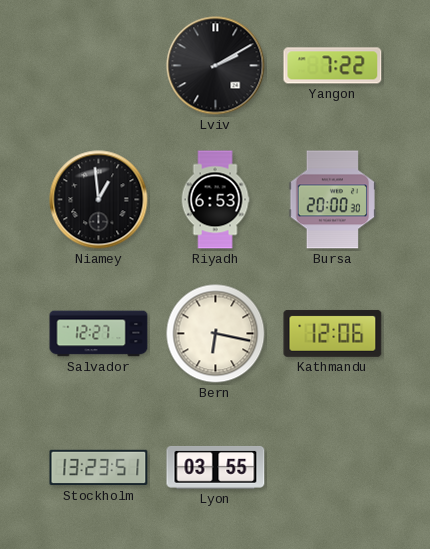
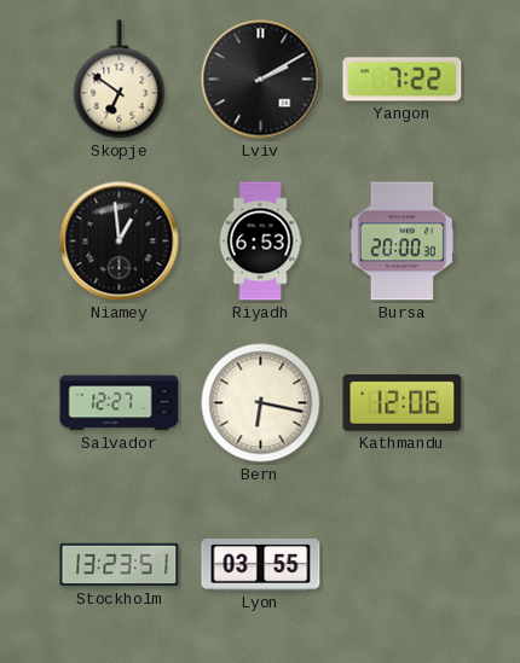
Skopje: none -> 6:51 (120, 80)
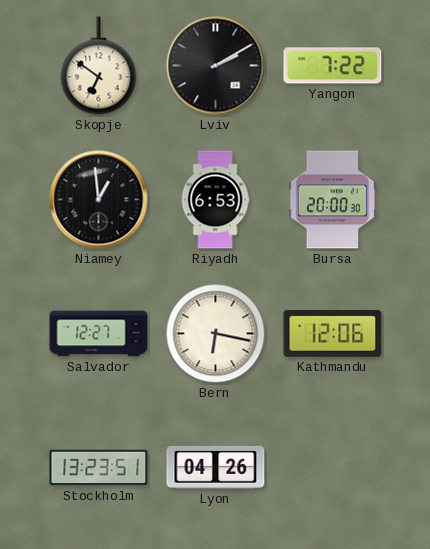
Lyon: 03:55 -> 04:26 (216, 467)
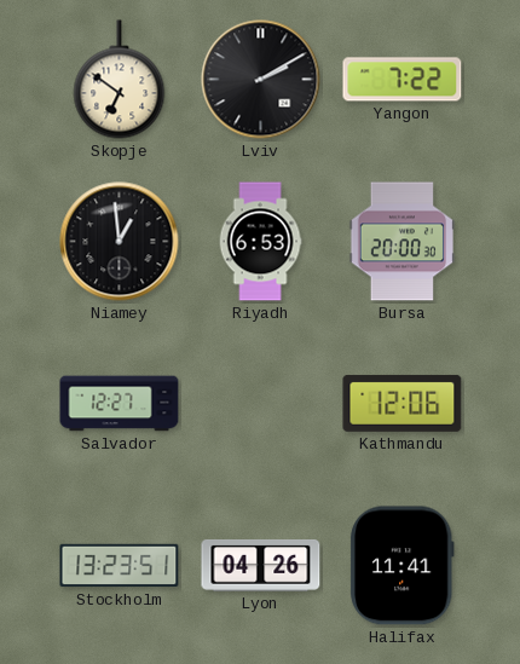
Bern: 6:17 -> none (216, 334)
Halifax: none -> 11:41 (401, 566)
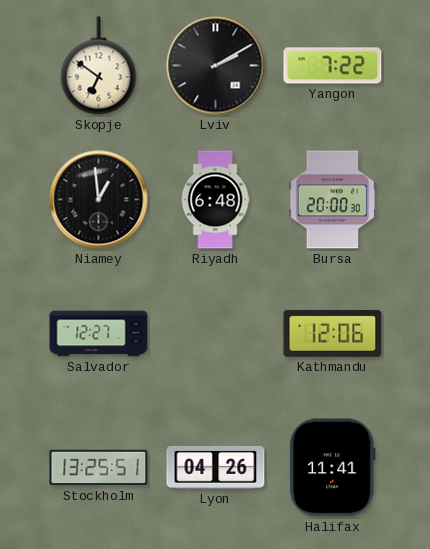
Riyadh: 6:53 -> 6:48 (215, 200)
Stockholm: 13:23 -> 13:25 (99, 468)
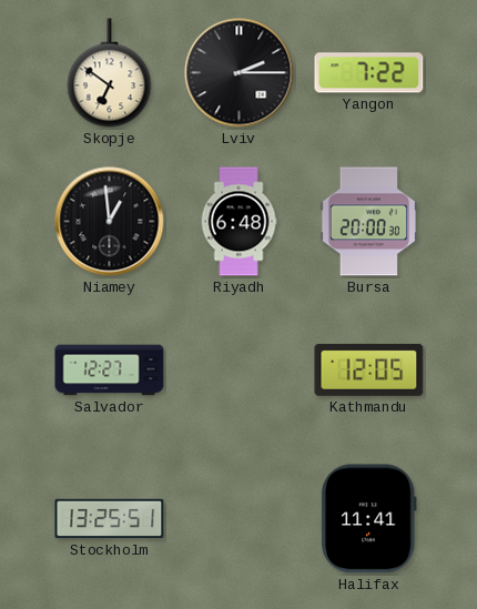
Lviv: 2:10 -> 2:15 (240, 73)
Kathmandu: 12:06 -> 12:05 (369, 369)
Lyon: 04:26 -> none (216, 467)
